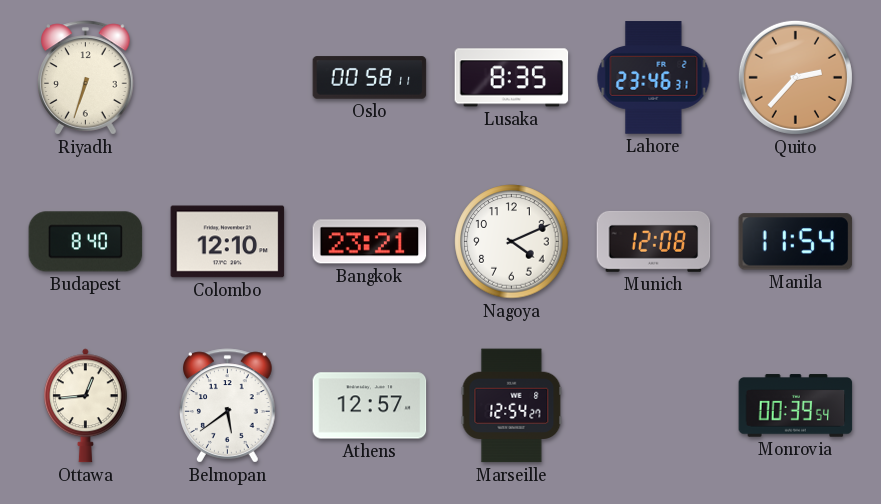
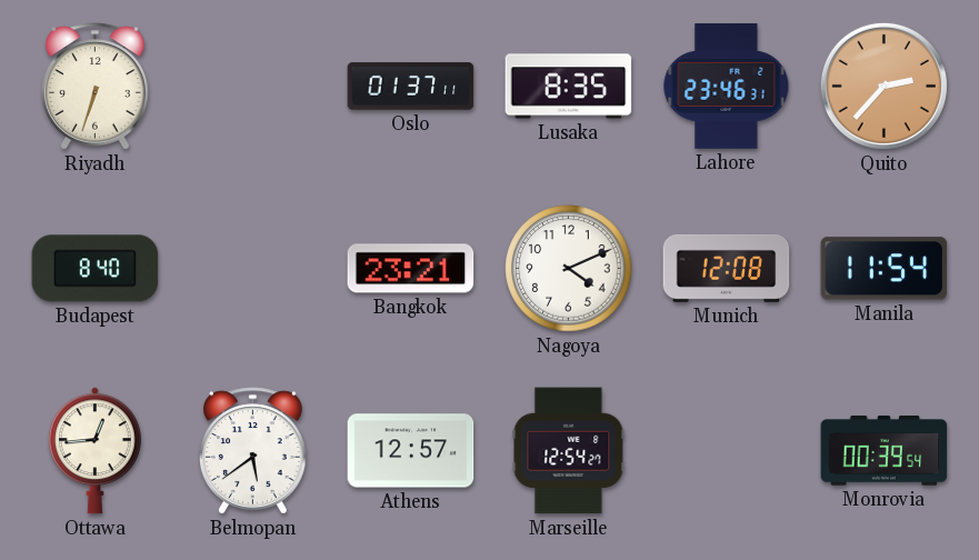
Oslo: 00:58 -> 01:37 (411, 87)
Colombo: 12:10 -> none (228, 242)
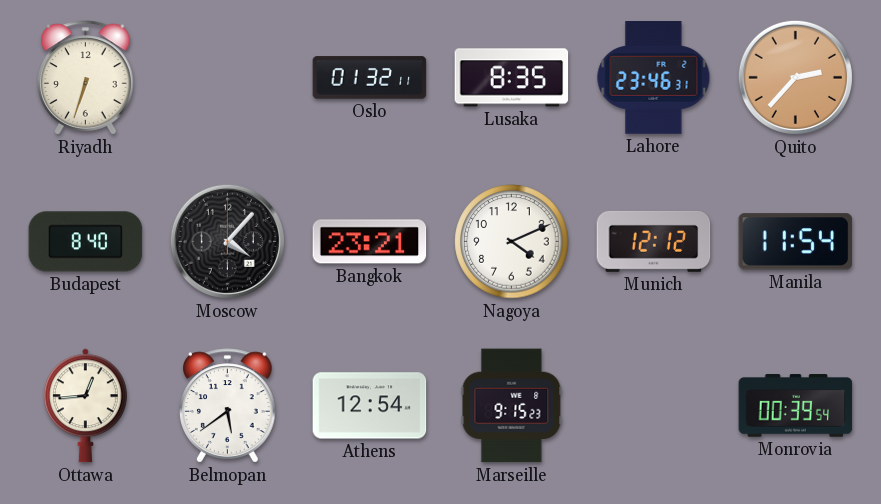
Oslo: 01:37 -> 01:32 (370, 78)
Moscow: none -> 4:07 (227, 241)
Munich: 12:08 -> 12:12 (654, 241)
Athens: 12:57 -> 12:54 (370, 406)
Marseille: 12:54 -> 9:15 (512, 406)
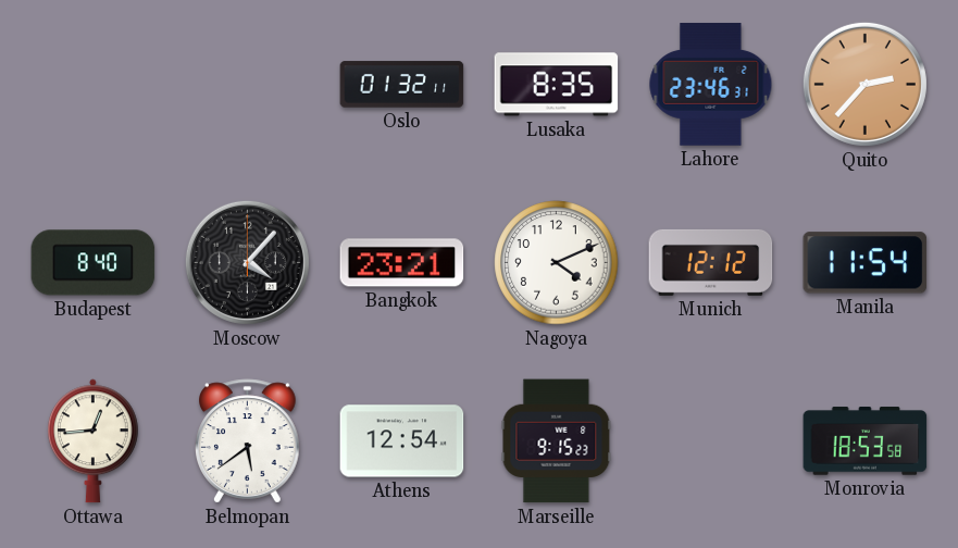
Riyadh: 6:33 -> none (86, 78)
Monrovia: 00:39 -> 18:53 (866, 441)
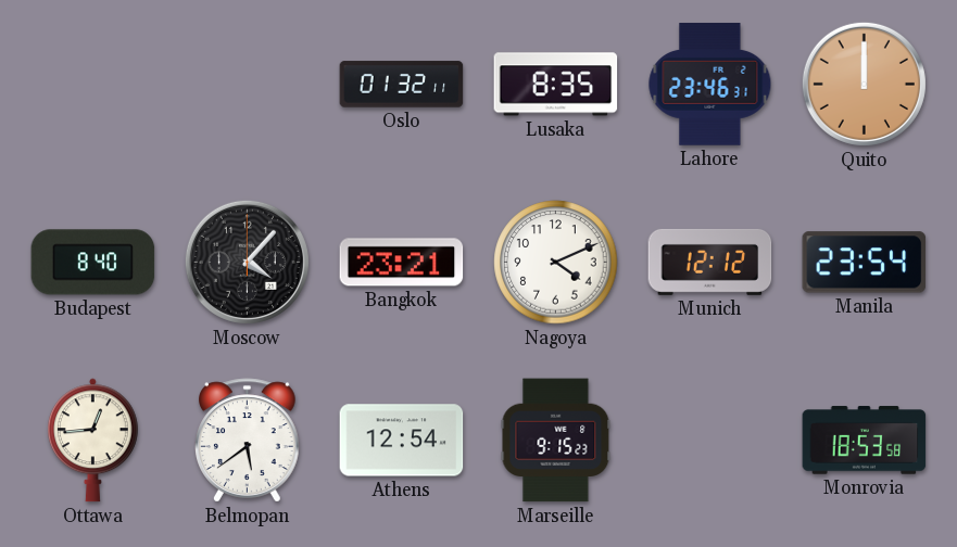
Quito: 2:37 -> 12:00 (864, 84)
Manila: 11:54 -> 23:54 (865, 263)
